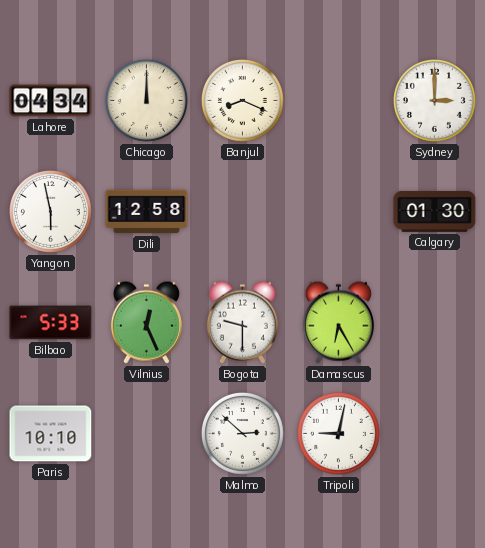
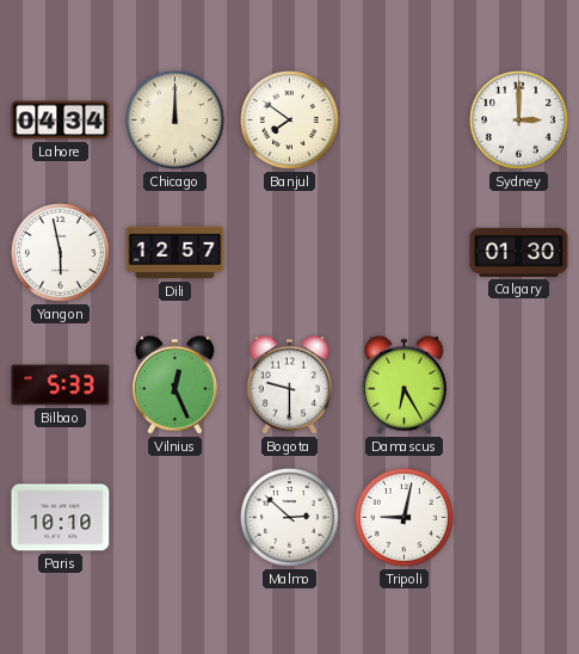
Banjul: 8:19 -> 7:51 (289, 119)
Dili: 12:58 -> 12:57 (175, 253)
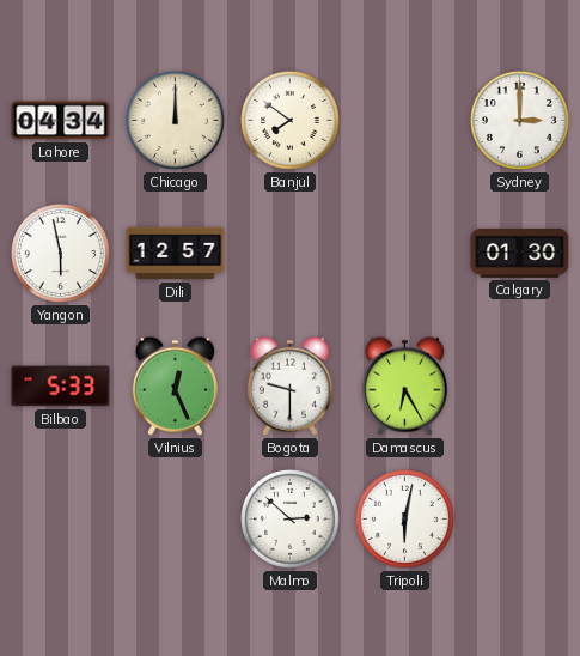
Paris: 10:10 -> none (61, 518)
Tripoli: 9:02 -> 6:02 (404, 518)
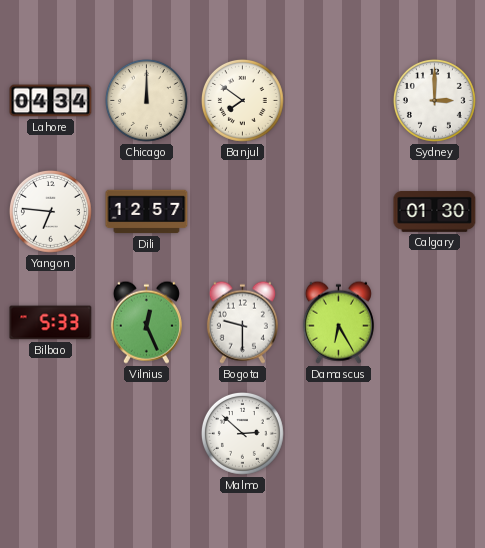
Yangon: 5:58 -> 6:46 (50, 211)
Tripoli: 6:02 -> none (404, 518)
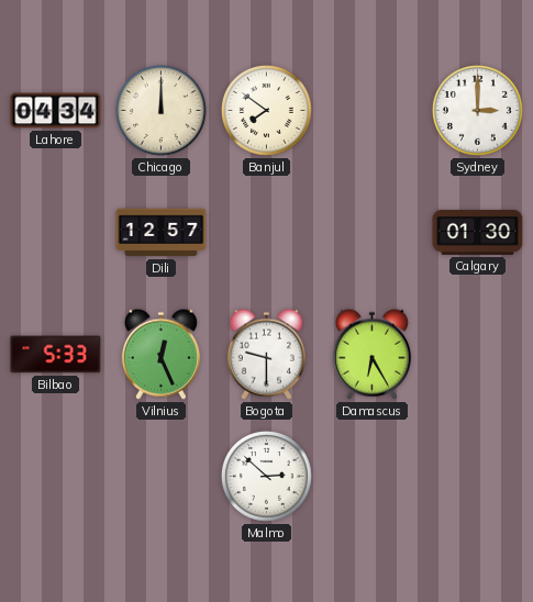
Yangon: 6:46 -> none (50, 211)
